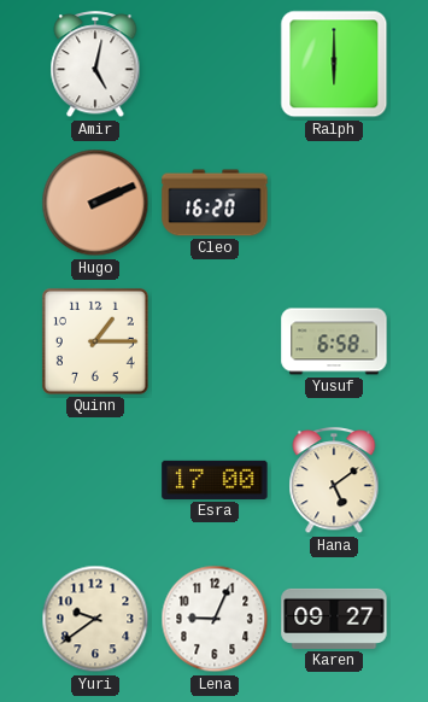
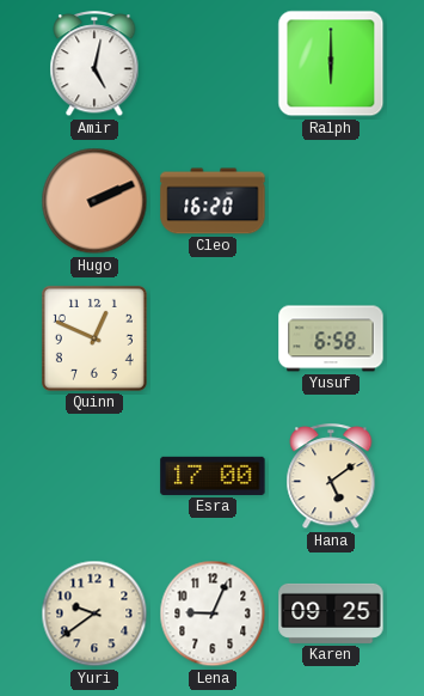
Quinn: 1:15 -> 12:49 (94, 338)
Karen: 09:27 -> 09:25 (331, 613)
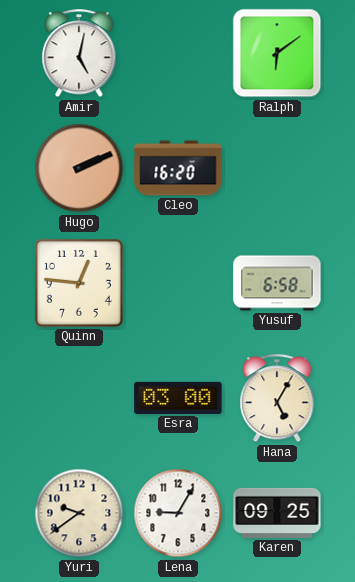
Ralph: 6:00 -> 6:09 (277, 53)
Quinn: 12:49 -> 12:46 (79, 283)
Esra: 17:00 -> 03:00 (178, 398)
Hana: 5:09 -> 5:05 (277, 399)
Lena: 9:04 -> 9:05 (178, 513)
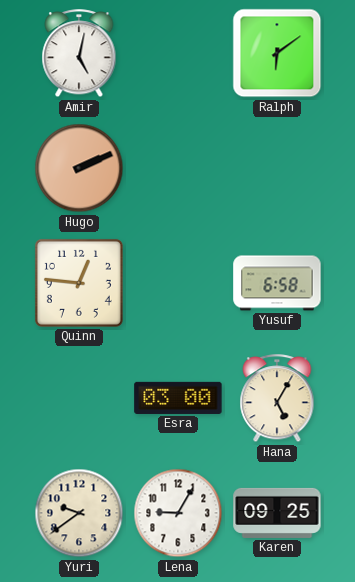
Cleo: 16:20 -> none (178, 168)
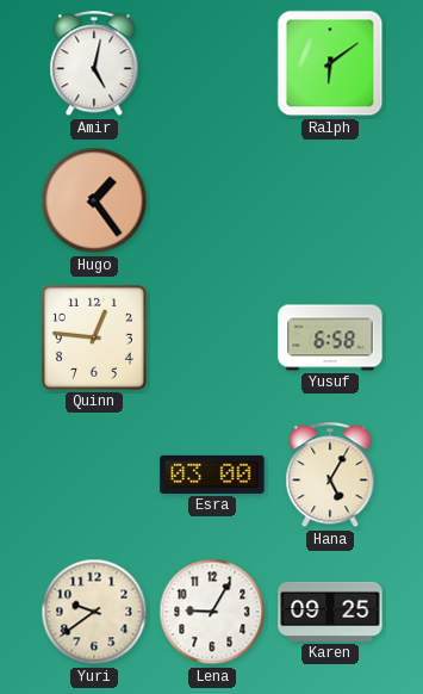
Hugo: 2:11 -> 1:24 (94, 200)
